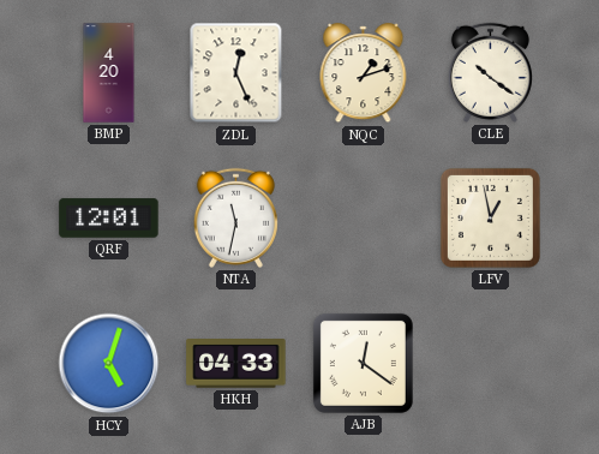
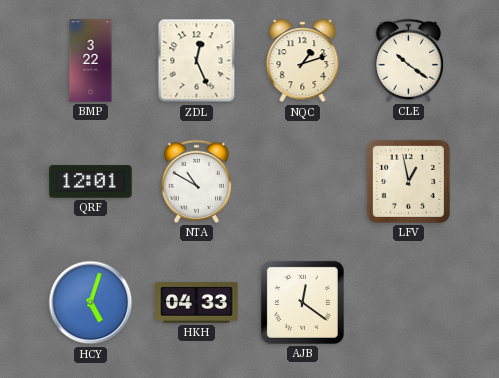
BMP: 4:20 -> 3:22 (91, 61)
NTA: 11:32 -> 10:50 (196, 181)
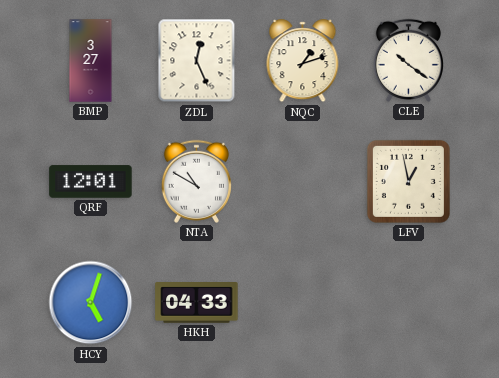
BMP: 3:22 -> 3:27 (91, 61)
AJB: 12:21 -> none (302, 302)
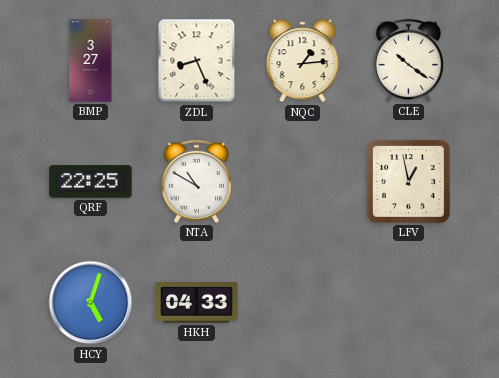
ZDL: 12:26 -> 8:26 (197, 61)
NQC: 1:12 -> 1:14 (303, 61)
QRF: 12:01 -> 22:25 (91, 182)
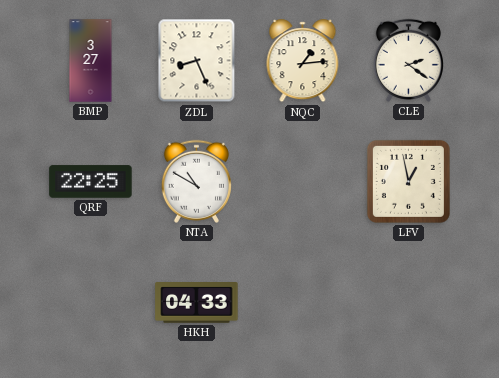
CLE: 10:21 -> 2:21 (408, 60)
HCY: 5:03 -> none (91, 303)
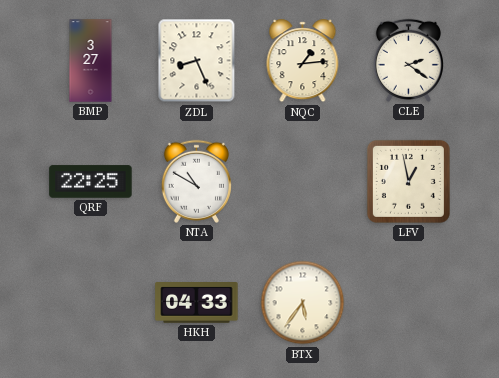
BTX: none -> 5:36 (303, 303)
